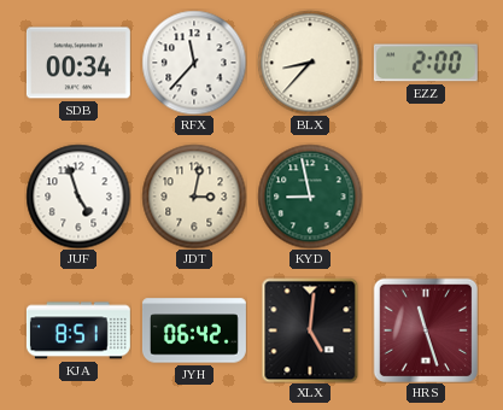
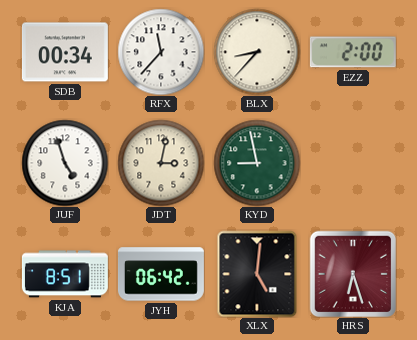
HRS: 11:27 -> 6:27 (353, 274)
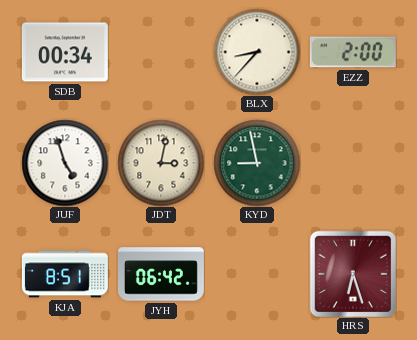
RFX: 11:37 -> none (161, 52)
XLX: 5:01 -> none (257, 274)
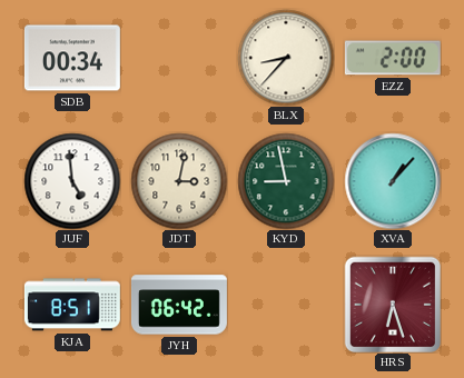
JUF: 4:57 -> 4:59 (72, 181)
XVA: none -> 1:07 (393, 181)
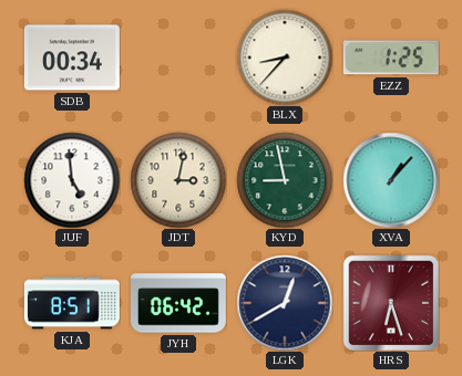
EZZ: 2:00 -> 1:25 (391, 58)
LGK: none -> 12:40 (285, 303)
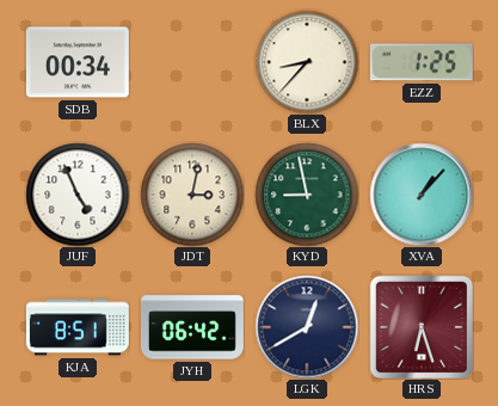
JUF: 4:59 -> 4:56 (78, 195)
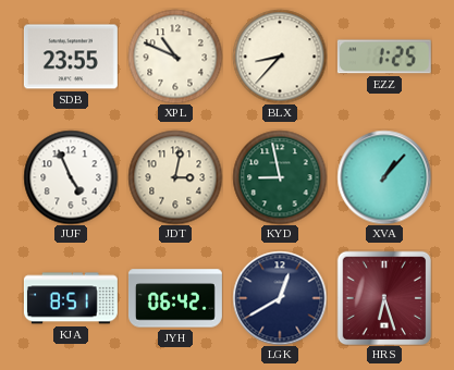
SDB: 00:34 -> 23:55 (71, 57)
XPL: none -> 10:49 (175, 57)
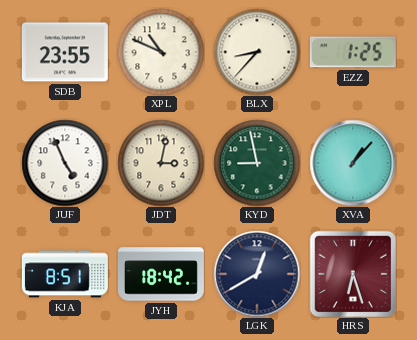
JYH: 06:42 -> 18:42 (161, 274)
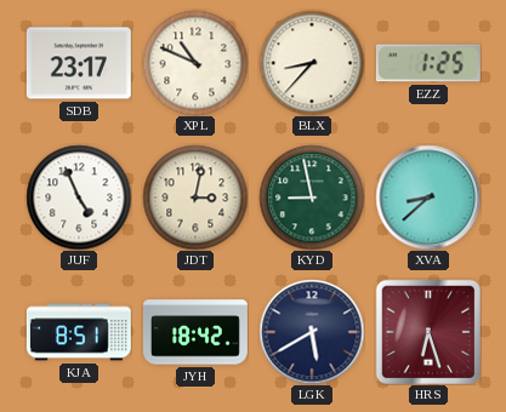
SDB: 23:55 -> 23:17 (79, 63)
XVA: 1:07 -> 8:38 (428, 198)
LGK: 12:40 -> 5:40 (312, 332)
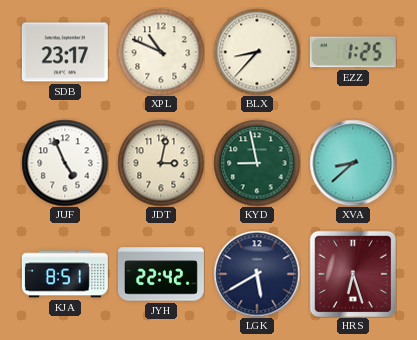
JYH: 18:42 -> 22:42 (161, 274)
